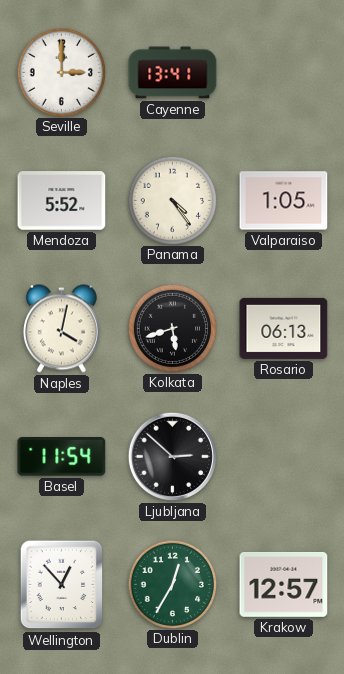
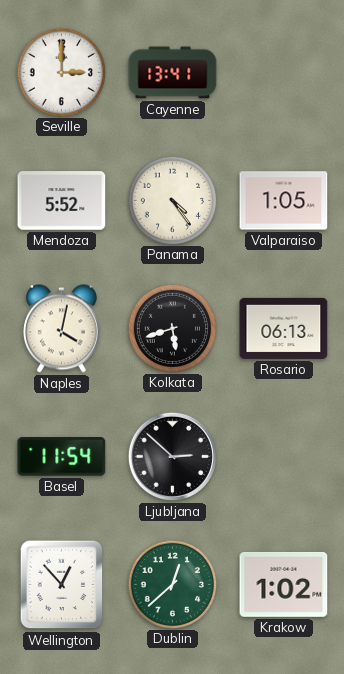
Dublin: 12:35 -> 12:38 (172, 584)
Krakow: 12:57 -> 1:02 (284, 584)
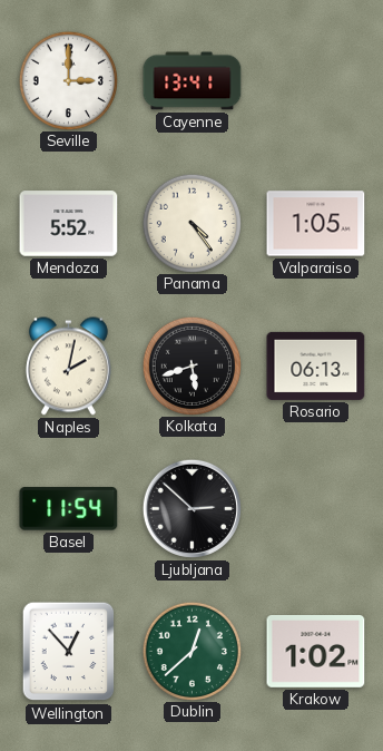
Naples: 4:02 -> 2:02 (68, 367)
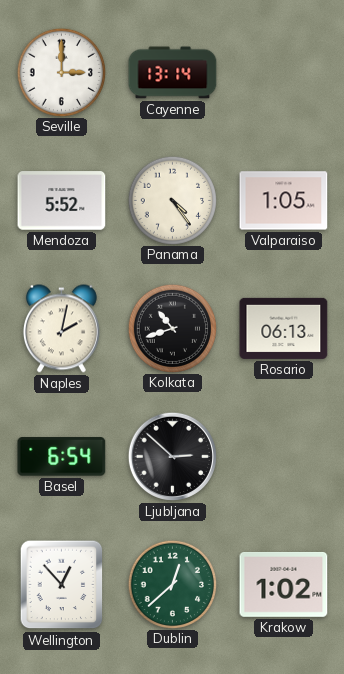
Cayenne: 13:41 -> 13:14 (173, 73)
Kolkata: 5:42 -> 10:42 (172, 328)
Basel: 11:54 -> 6:54 (62, 457)
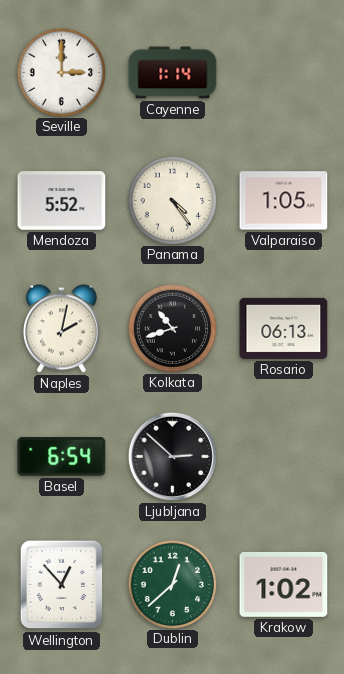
Cayenne: 13:14 -> 1:14 (173, 73)
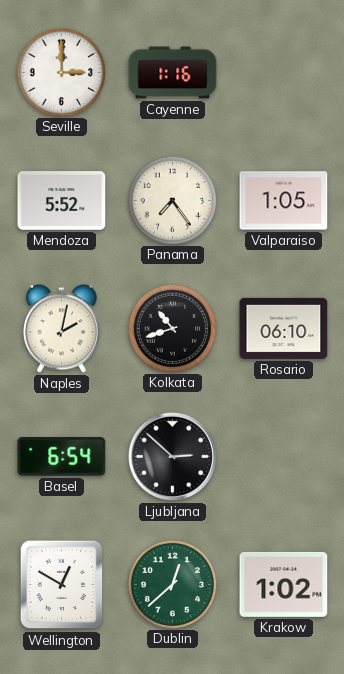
Cayenne: 1:14 -> 1:16 (173, 73)
Panama: 4:24 -> 7:24 (172, 200)
Rosario: 06:13 -> 06:10 (284, 328)
Wellington: 12:53 -> 12:50 (62, 585)
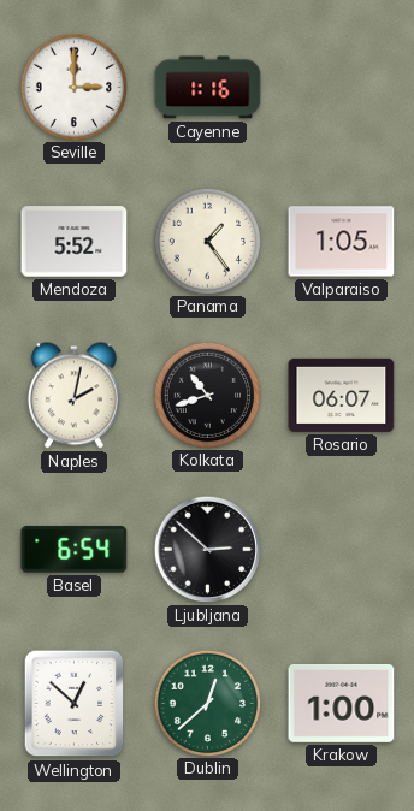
Panama: 7:24 -> 1:24 (207, 241)
Rosario: 06:10 -> 06:07 (342, 395)
Wellington: 12:50 -> 12:52 (75, 704)
Krakow: 1:02 -> 1:00 (342, 703)
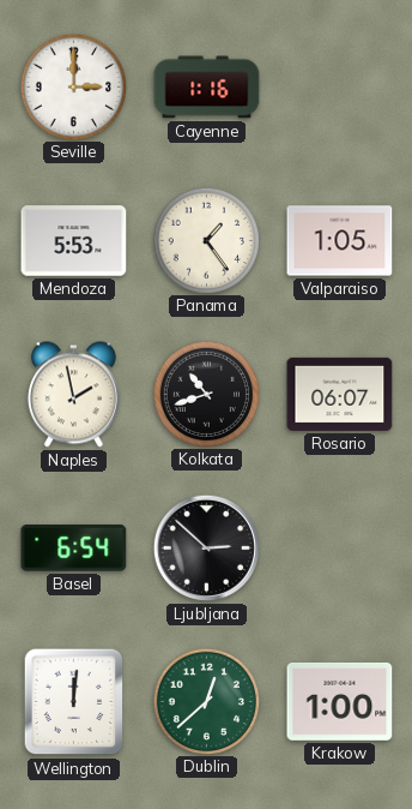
Mendoza: 5:52 -> 5:53 (74, 241)
Naples: 2:02 -> 1:58 (73, 395)
Wellington: 12:52 -> 12:01 (74, 702)
